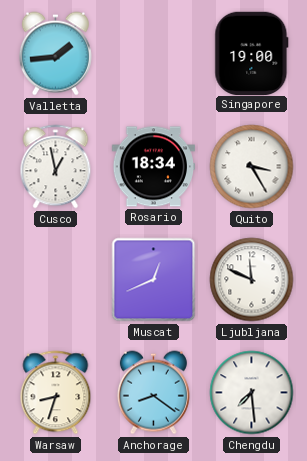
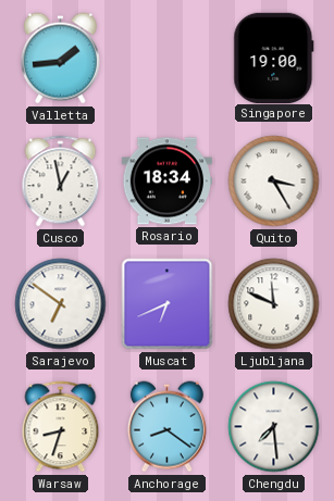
Sarajevo: none -> 6:51 (61, 304)
Muscat: 12:41 -> 6:41 (168, 304)
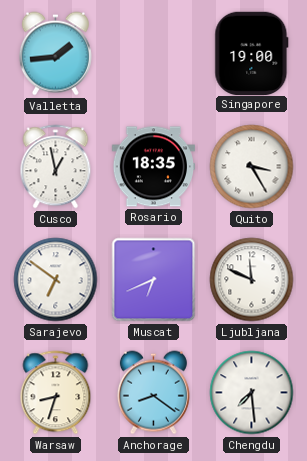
Rosario: 18:34 -> 18:35 (153, 167)
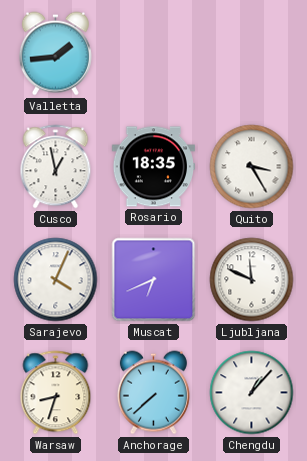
Singapore: 19:00 -> none (252, 53)
Sarajevo: 6:51 -> 4:04 (56, 280)
Anchorage: 8:21 -> 7:38 (153, 393)
Chengdu: 7:29 -> 1:07 (252, 393)
